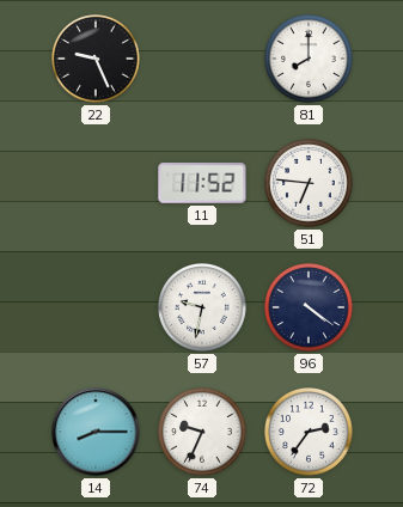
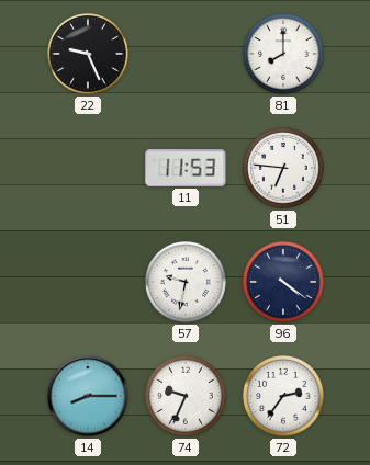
11: 11:52 -> 11:53 (186, 168)
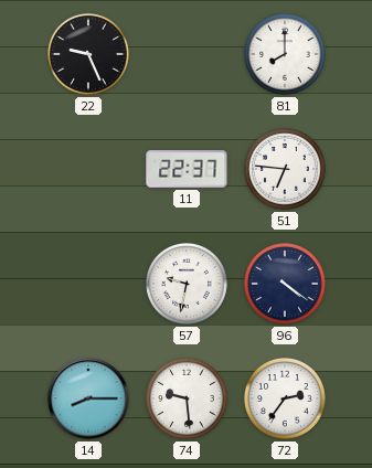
11: 11:53 -> 22:37 (187, 169)
74: 9:34 -> 9:29 (188, 400)
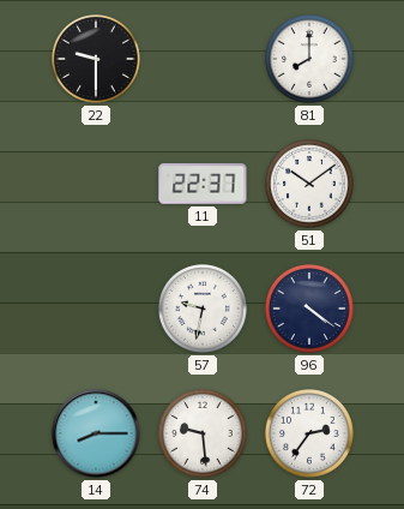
22: 9:26 -> 9:30 (97, 60)
51: 6:46 -> 10:09 (310, 185)
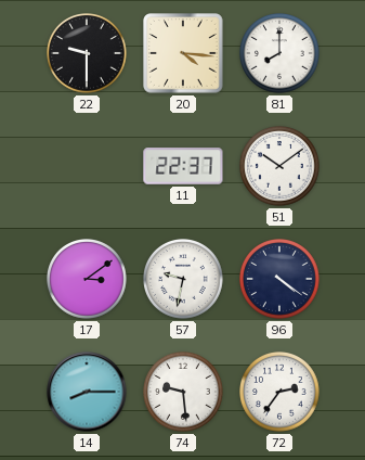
20: none -> 4:16 (183, 53)
17: none -> 3:09 (88, 280)
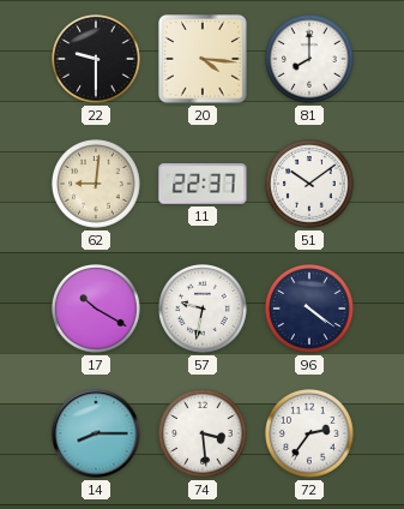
62: none -> 9:01 (97, 185)
17: 3:09 -> 10:20 (97, 310)
74: 9:29 -> 3:29 (204, 435)
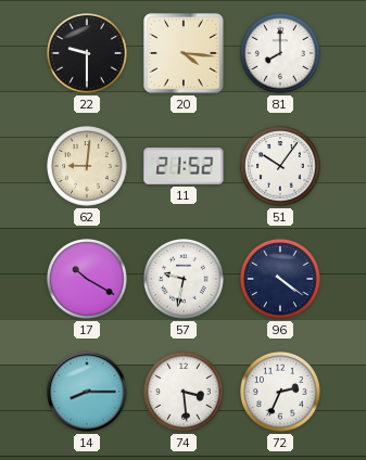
11: 22:37 -> 21:52 (184, 166)
51: 10:09 -> 10:06 (281, 167)
72: 2:36 -> 2:34 (281, 393)
